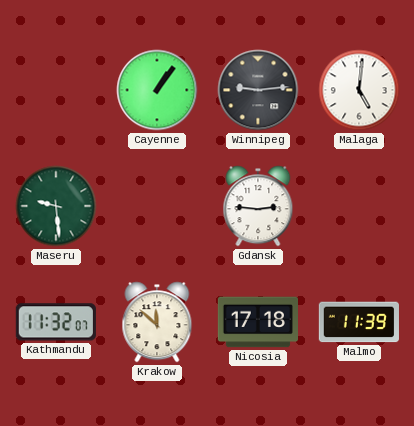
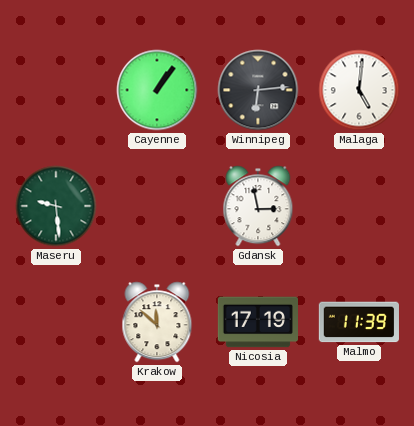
Winnipeg: 9:14 -> 6:14 (258, 90)
Gdansk: 2:46 -> 2:58 (258, 206)
Kathmandu: 11:32 -> none (56, 322)
Nicosia: 17:18 -> 17:19 (257, 322)
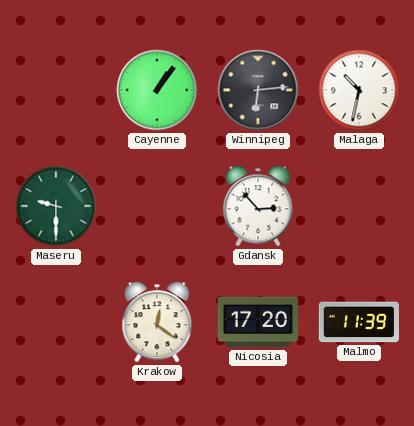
Malaga: 5:01 -> 10:32 (359, 90)
Maseru: 9:29 -> 9:30 (56, 206)
Gdansk: 2:58 -> 2:53 (258, 206)
Krakow: 11:52 -> 12:21 (157, 322)
Nicosia: 17:19 -> 17:20 (257, 322)
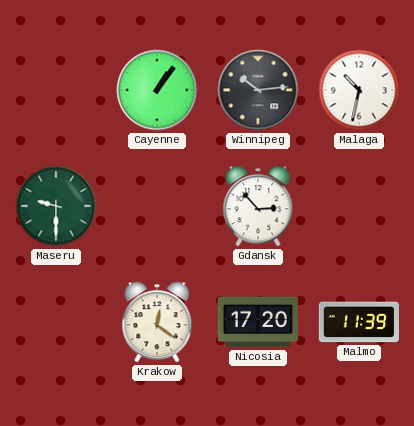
Winnipeg: 6:14 -> 10:14 (258, 90)
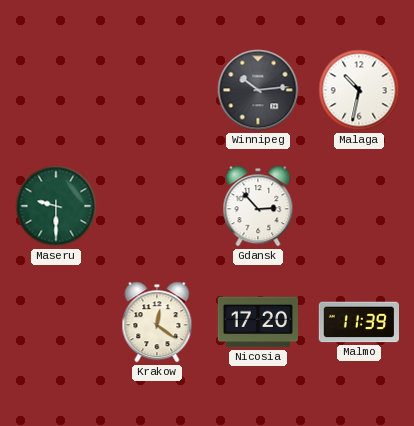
Cayenne: 1:06 -> none (157, 90)
